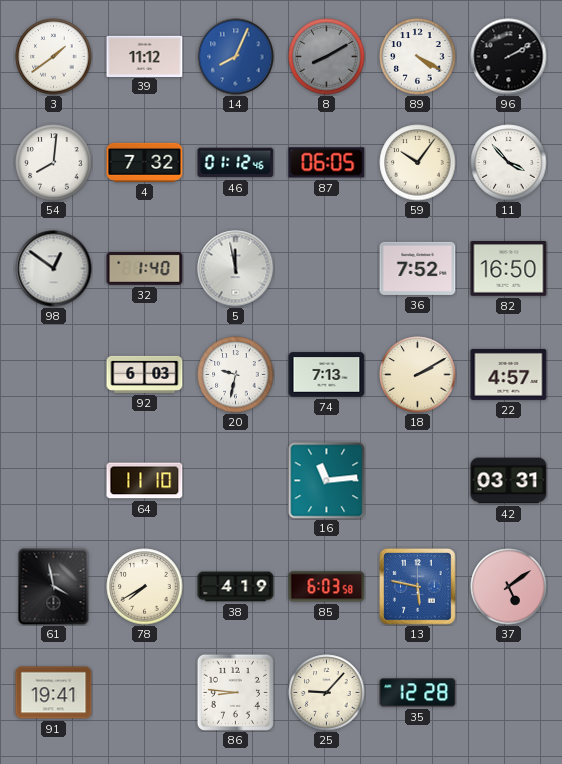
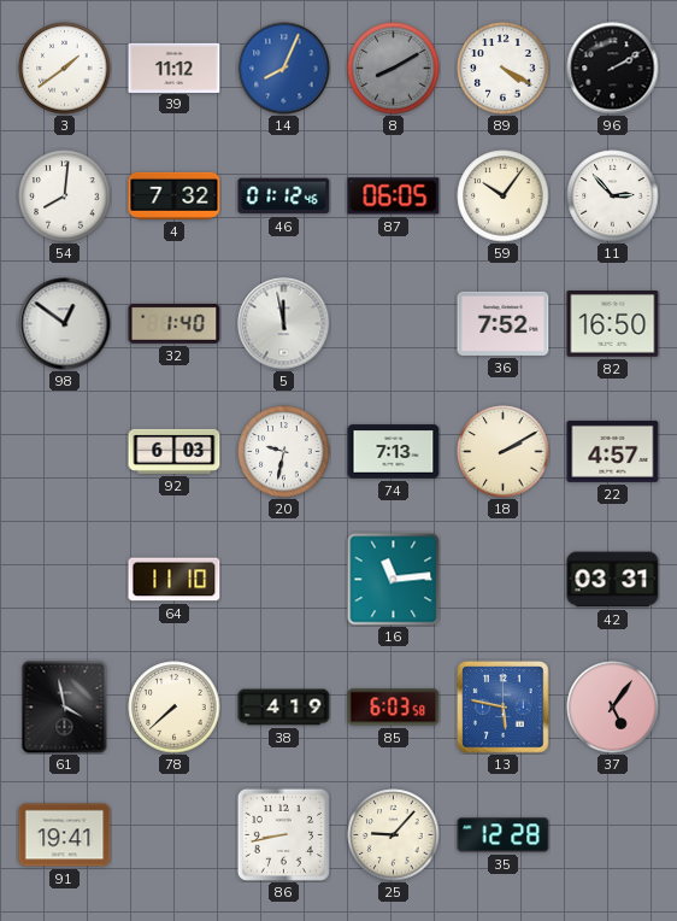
11: 3:53 -> 2:53 (613, 196)
78: 7:40 -> 7:38 (175, 708)
37: 5:09 -> 5:06 (613, 708)
86: 8:46 -> 8:43 (283, 834)
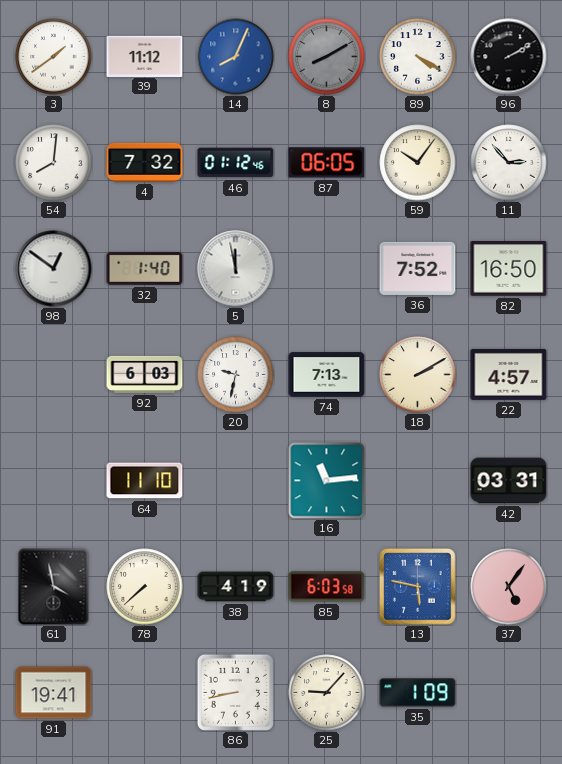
35: 12:28 -> 1:09 (418, 693)
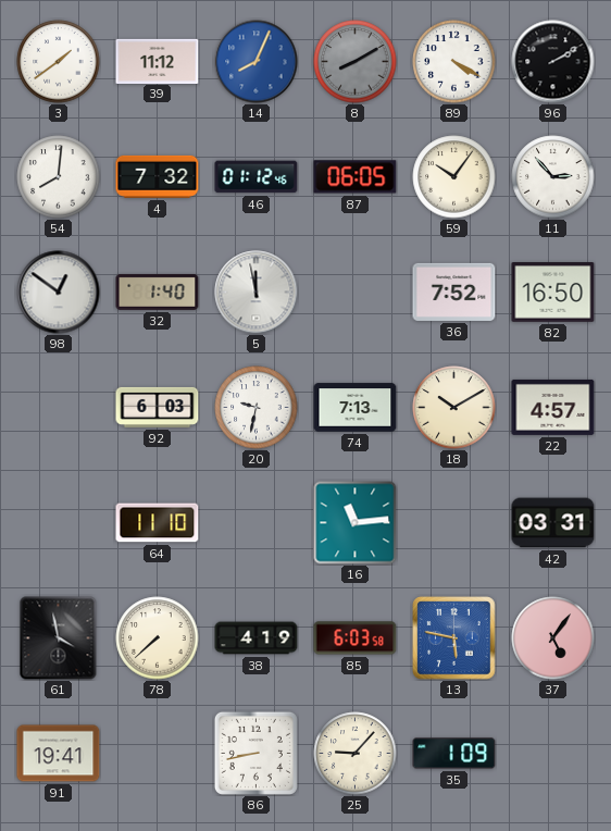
18: 2:10 -> 10:10 (454, 408)
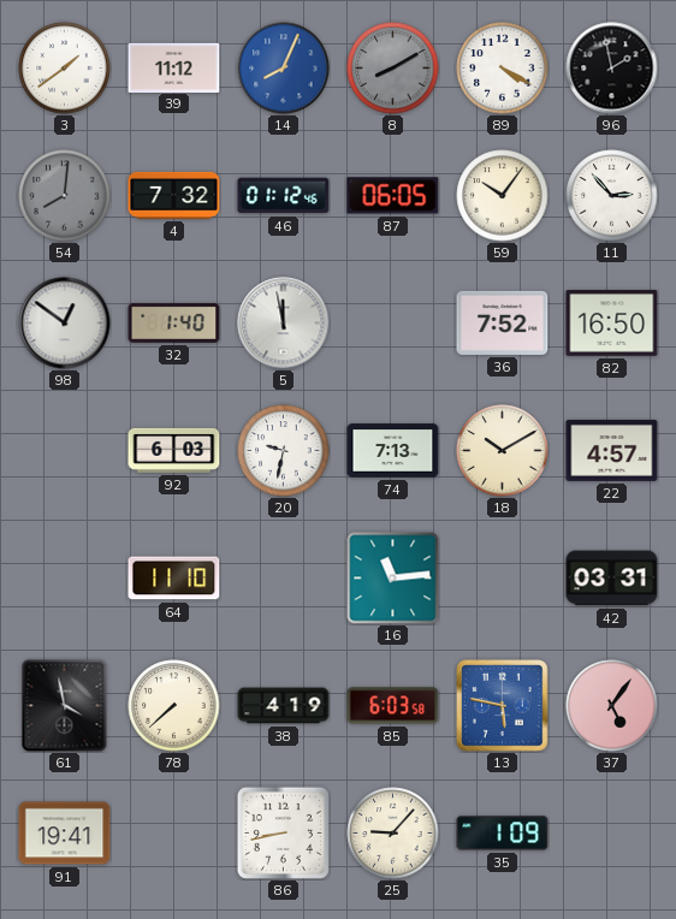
96: 2:10 -> 1:58 (612, 69)
54 dial: white -> grey (65, 196)
